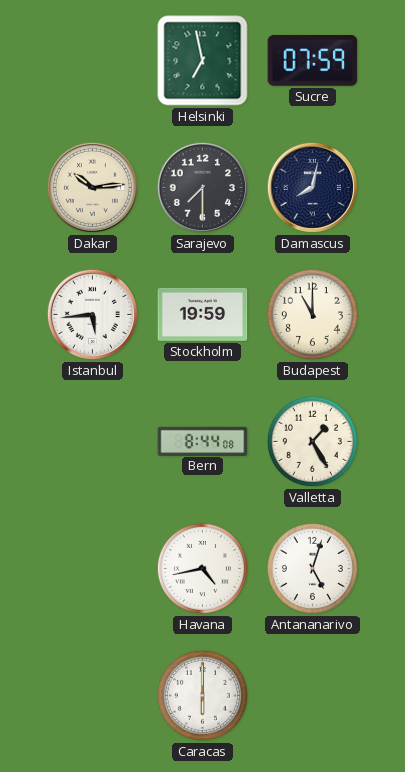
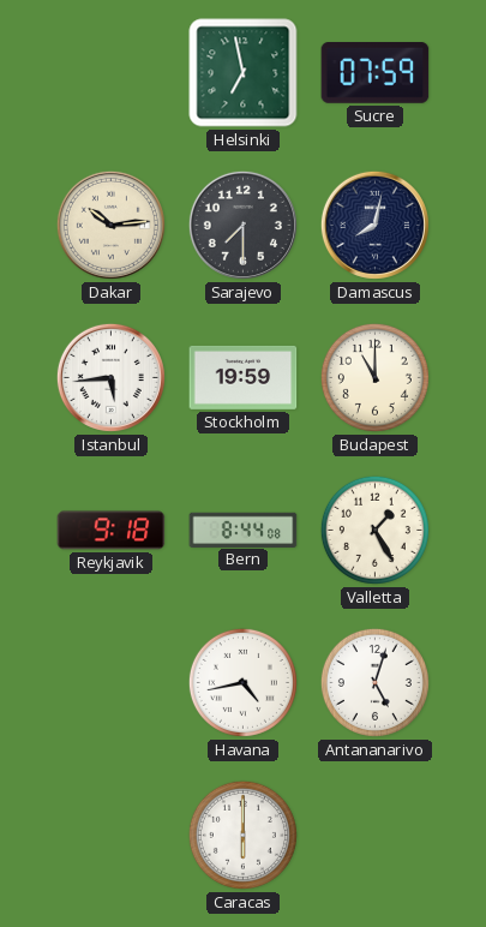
Reykjavik: none -> 9:18 (112, 531)
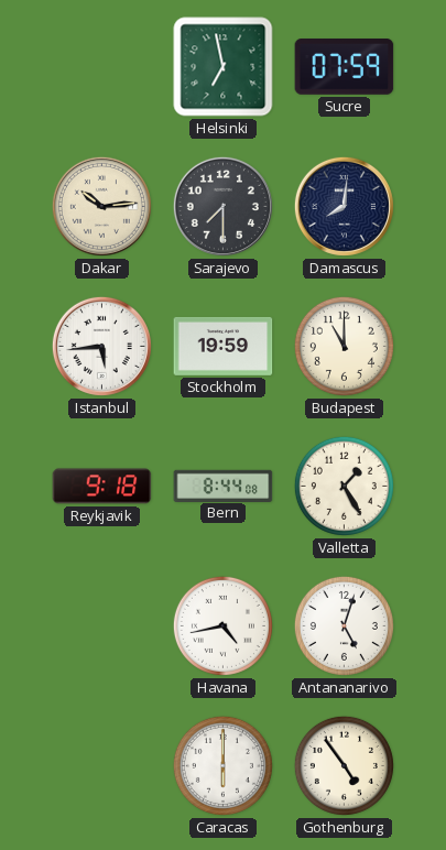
Damascus: 8:02 -> 8:01 (344, 206)
Gothenburg: none -> 4:54 (344, 765)
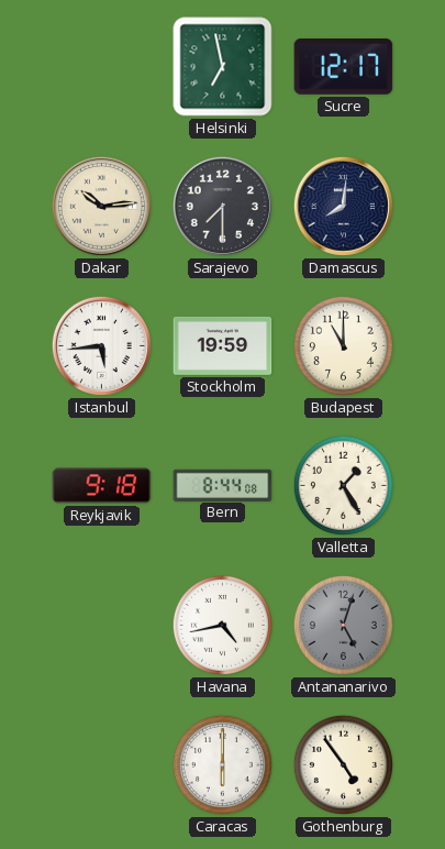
Sucre: 07:59 -> 12:17 (344, 67)
Antananarivo dial: white -> grey (343, 625)
